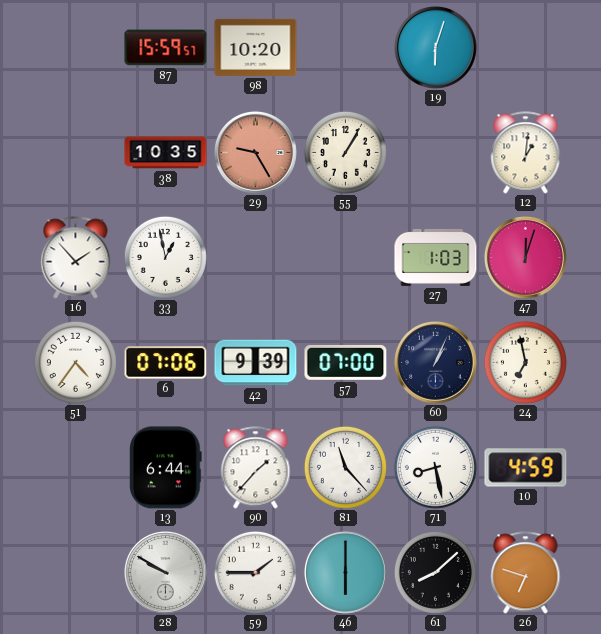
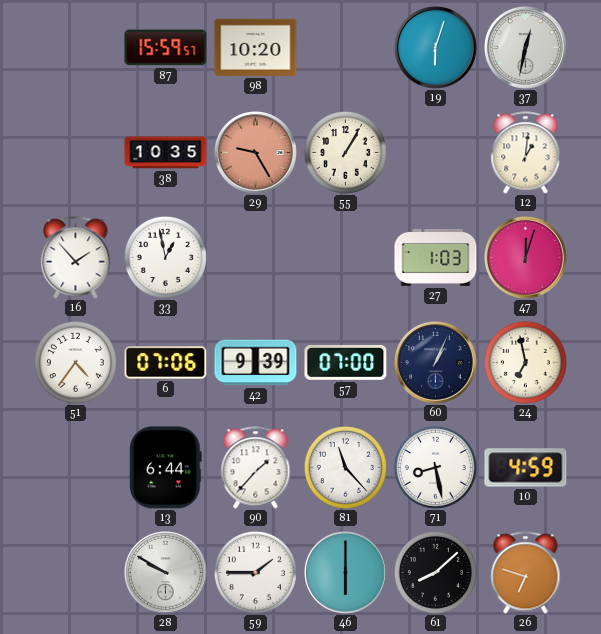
37: none -> 12:32 (526, 48)
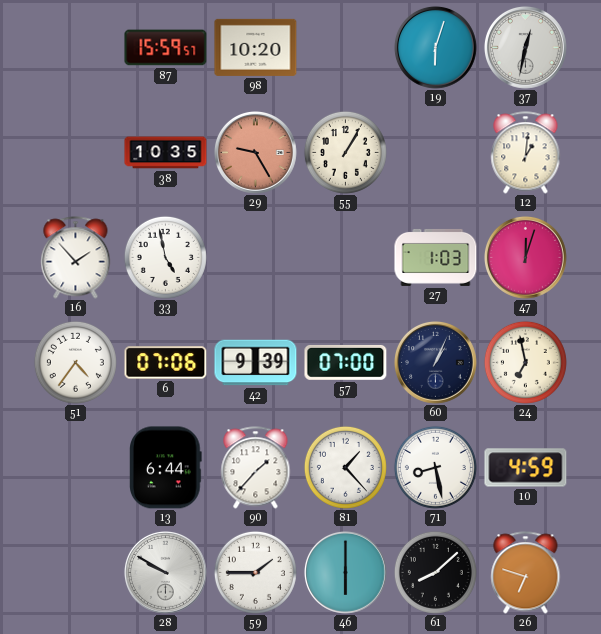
33: 12:58 -> 4:58 (165, 257)
81: 11:23 -> 1:23 (345, 467)
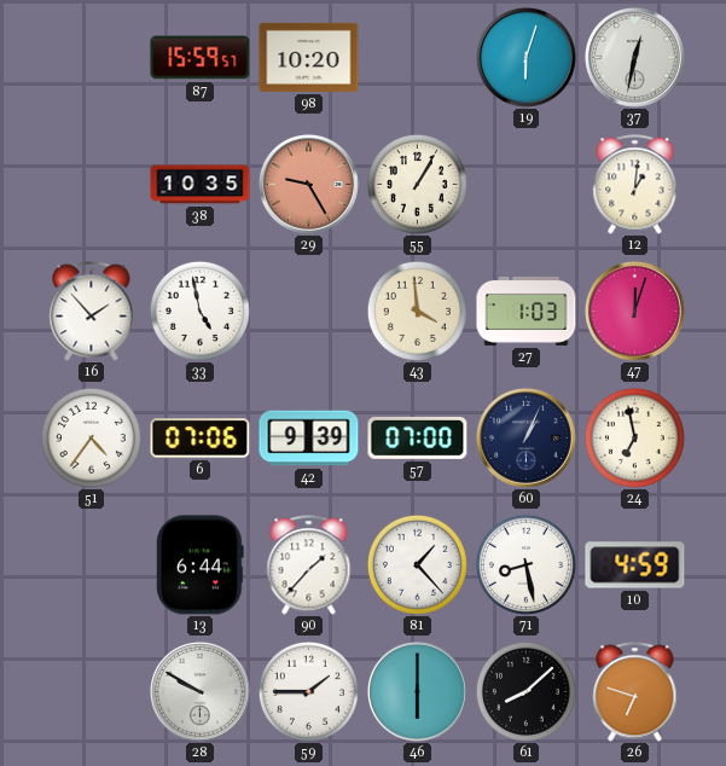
43: none -> 3:59 (417, 311)
